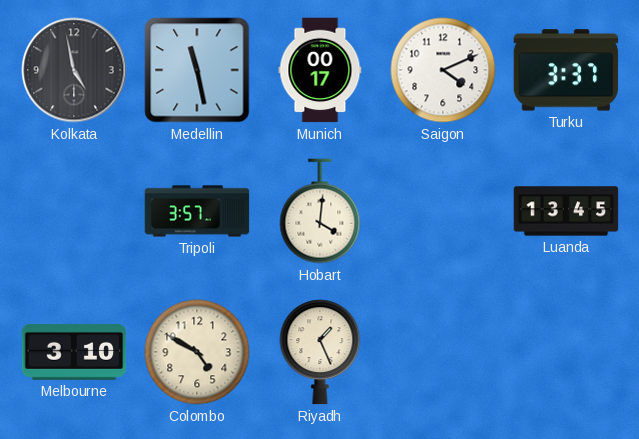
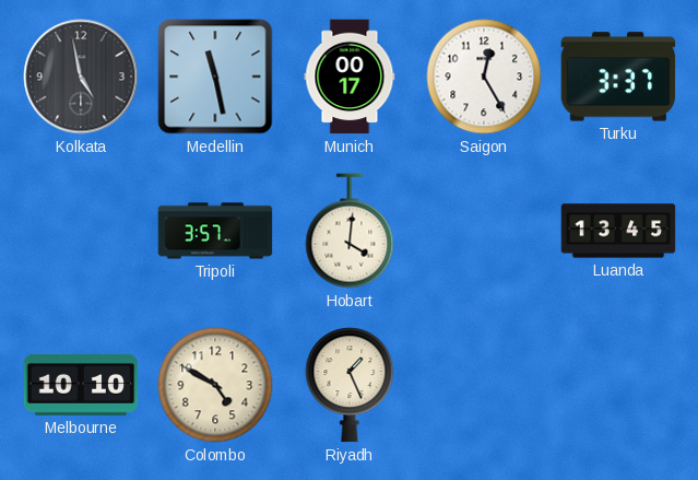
Saigon: 4:11 -> 12:25 (484, 77)
Melbourne: 3:10 -> 10:10 (81, 385)
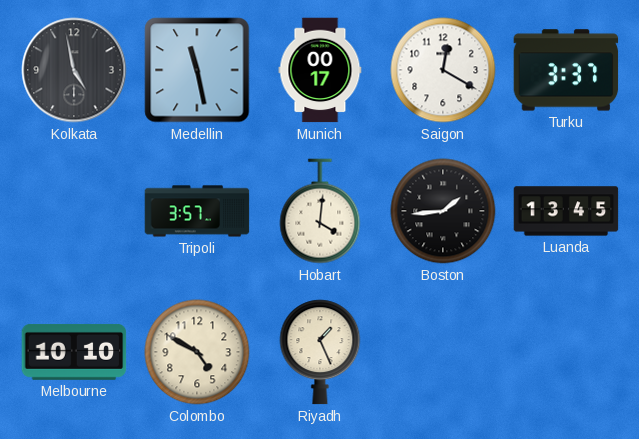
Saigon: 12:25 -> 12:20 (443, 70)
Boston: none -> 1:44 (443, 211)
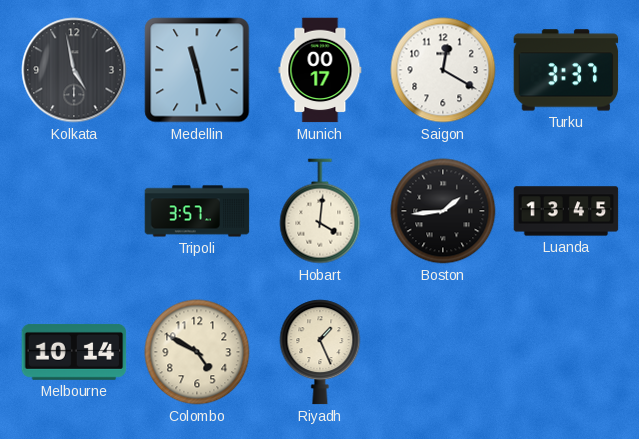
Melbourne: 10:10 -> 10:14 (74, 352)
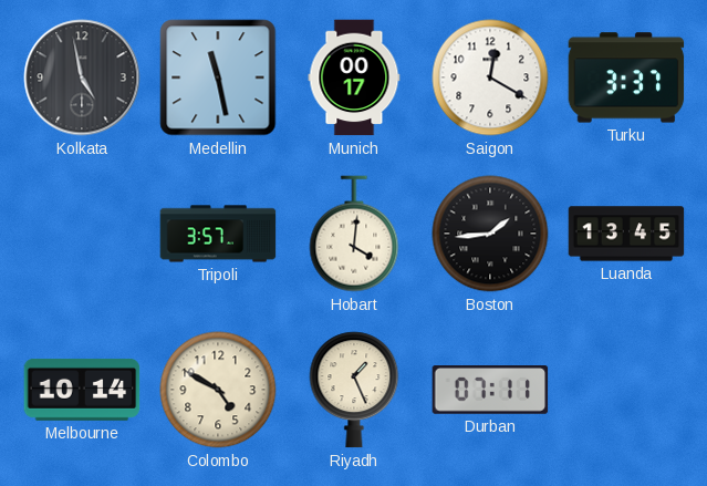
Durban: none -> 07:11 (490, 391)
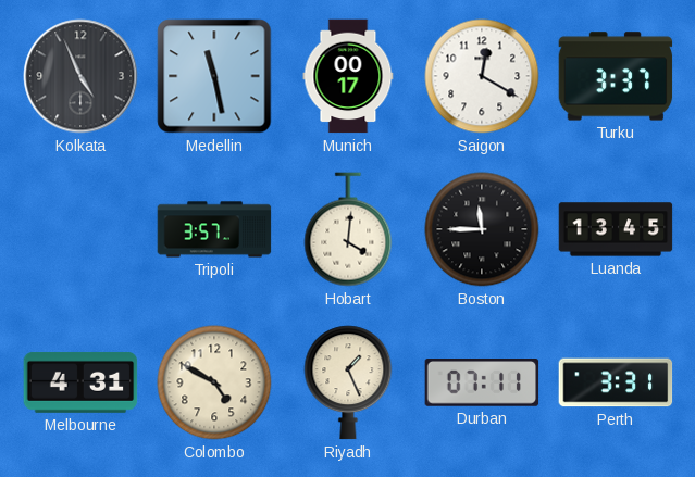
Kolkata: 4:58 -> 4:56 (80, 76)
Boston: 1:44 -> 11:45 (482, 229)
Melbourne: 10:14 -> 4:31 (80, 382)
Perth: none -> 3:31 (616, 382)
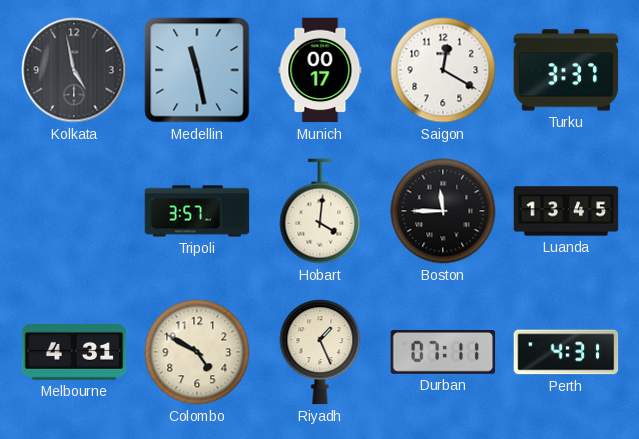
Kolkata: 4:56 -> 4:58 (74, 70)
Perth: 3:31 -> 4:31 (566, 352)
